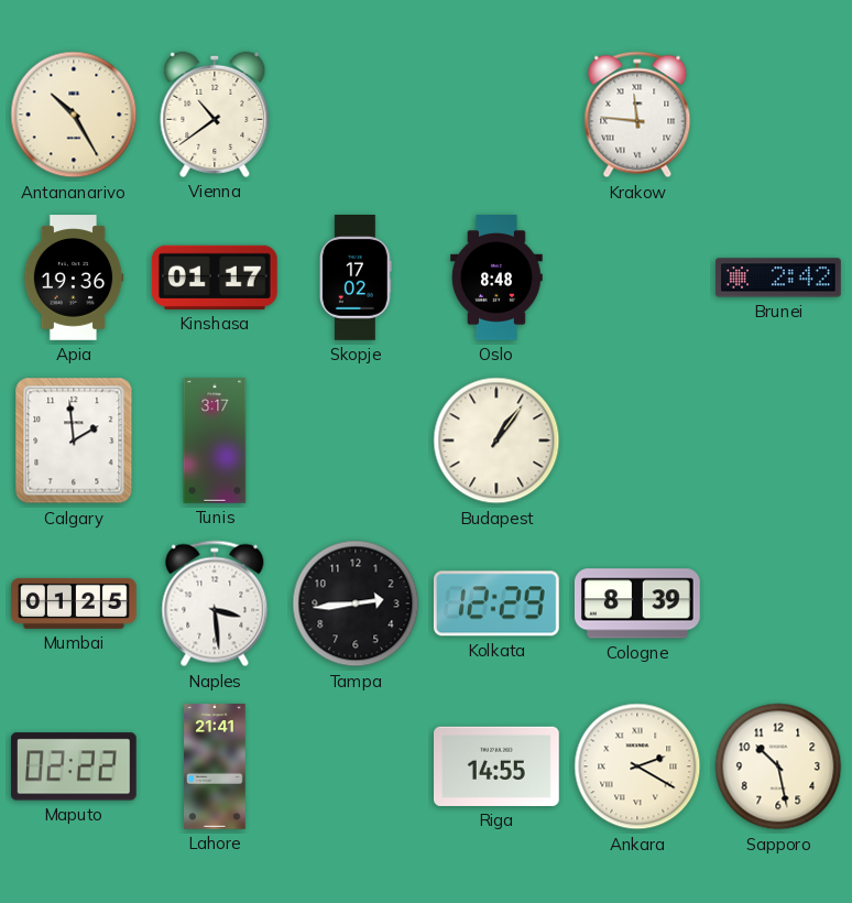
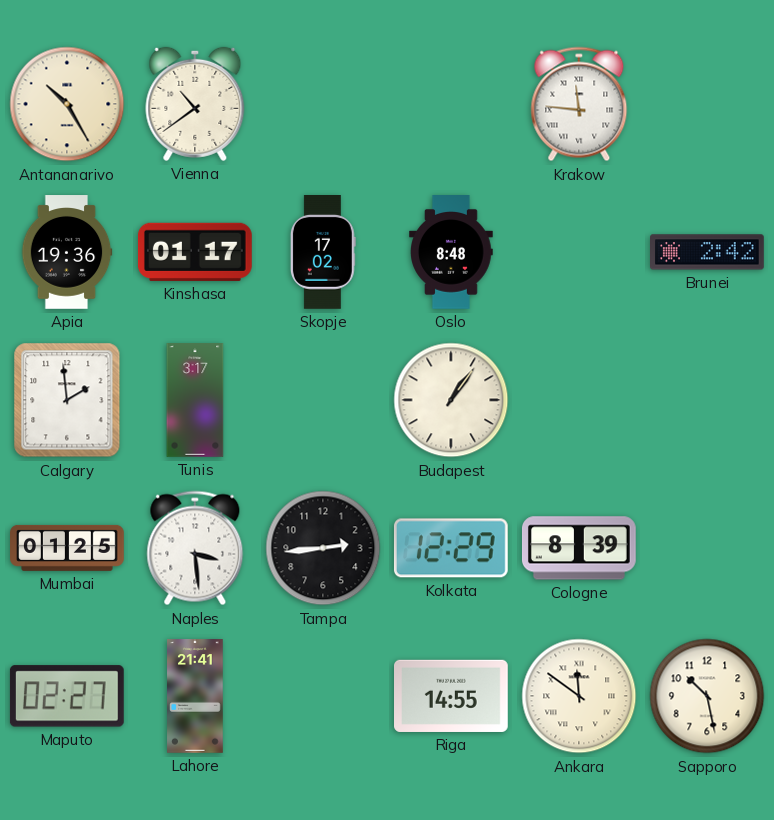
Maputo: 02:22 -> 02:27 (67, 696)
Ankara: 2:20 -> 11:51 (579, 696)
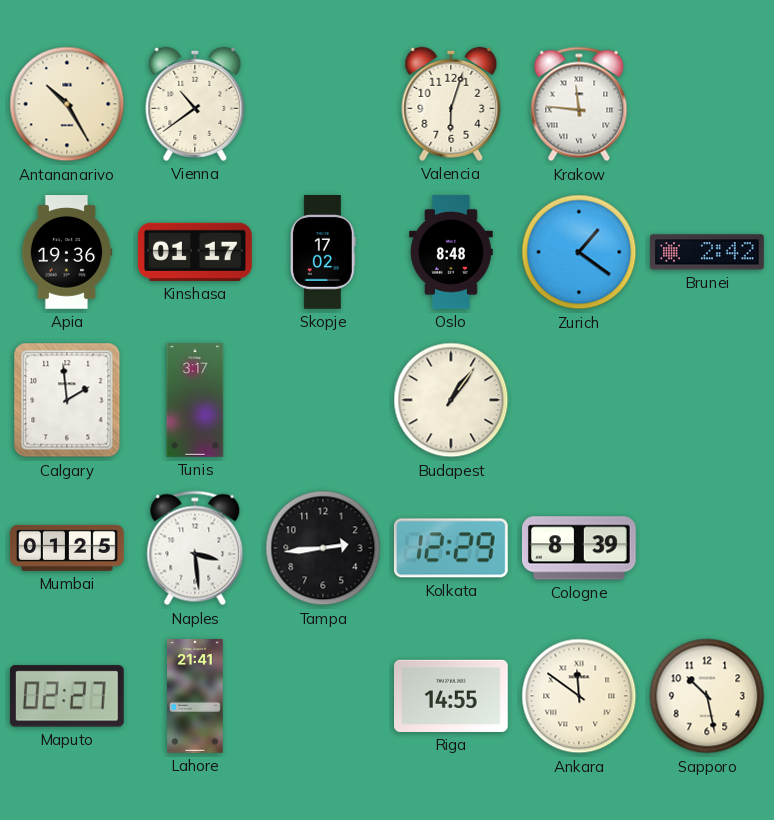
Valencia: none -> 6:03 (451, 104)
Zurich: none -> 1:21 (579, 252)
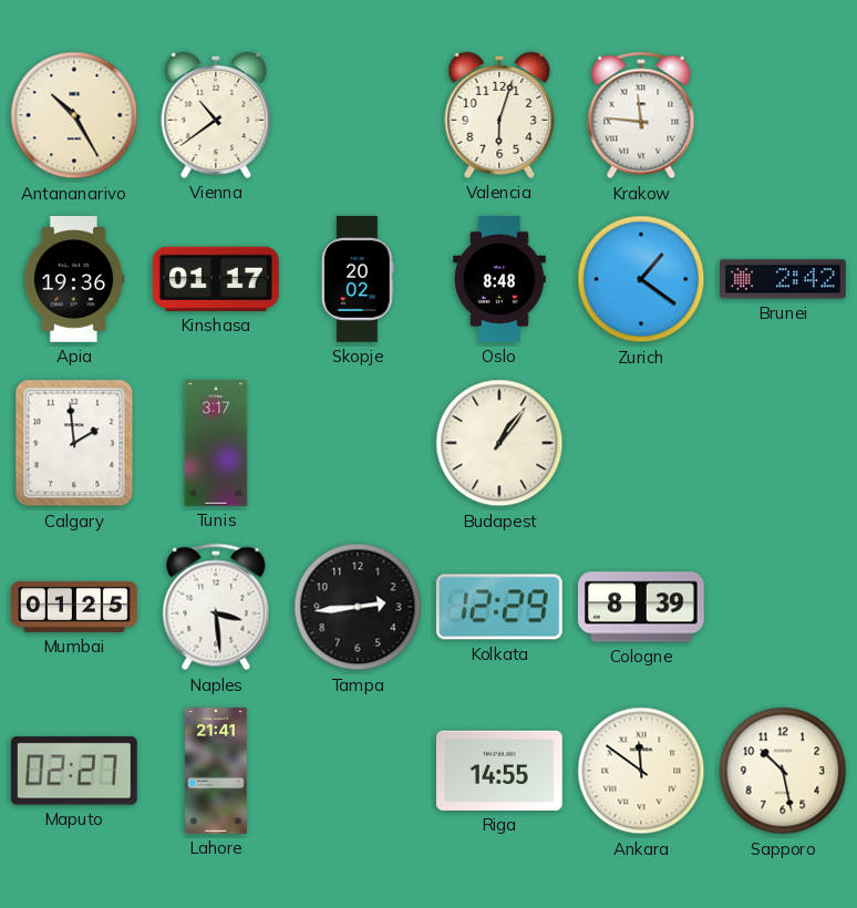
Skopje: 17:02 -> 20:02 (358, 280)
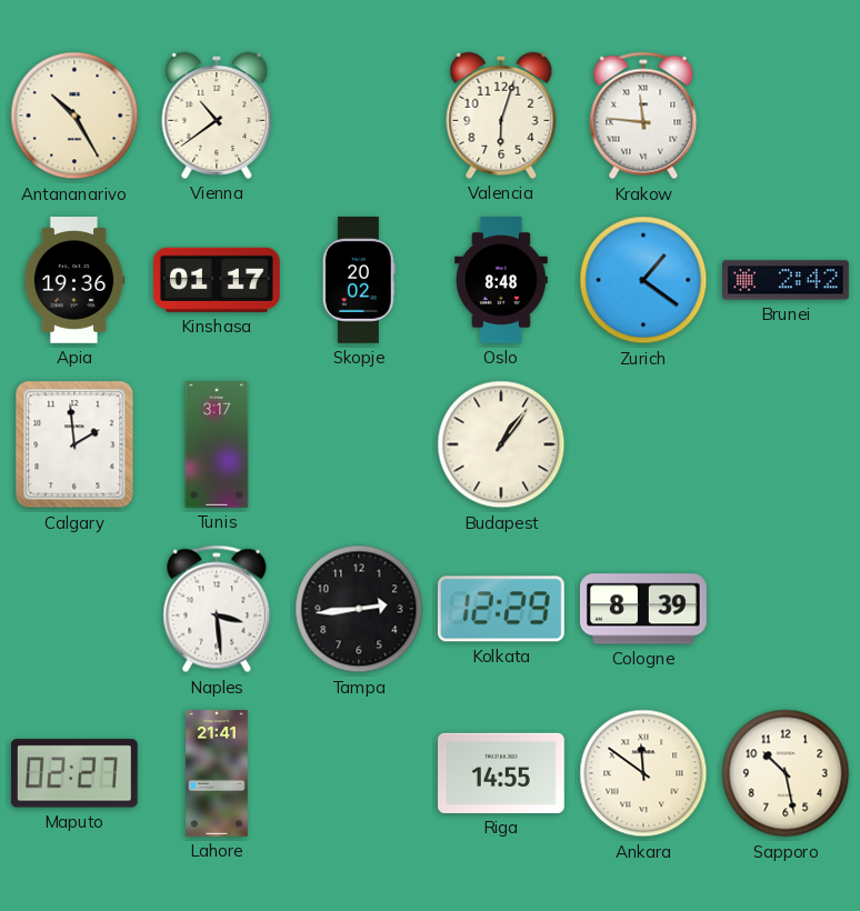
Mumbai: 01:25 -> none (74, 607)
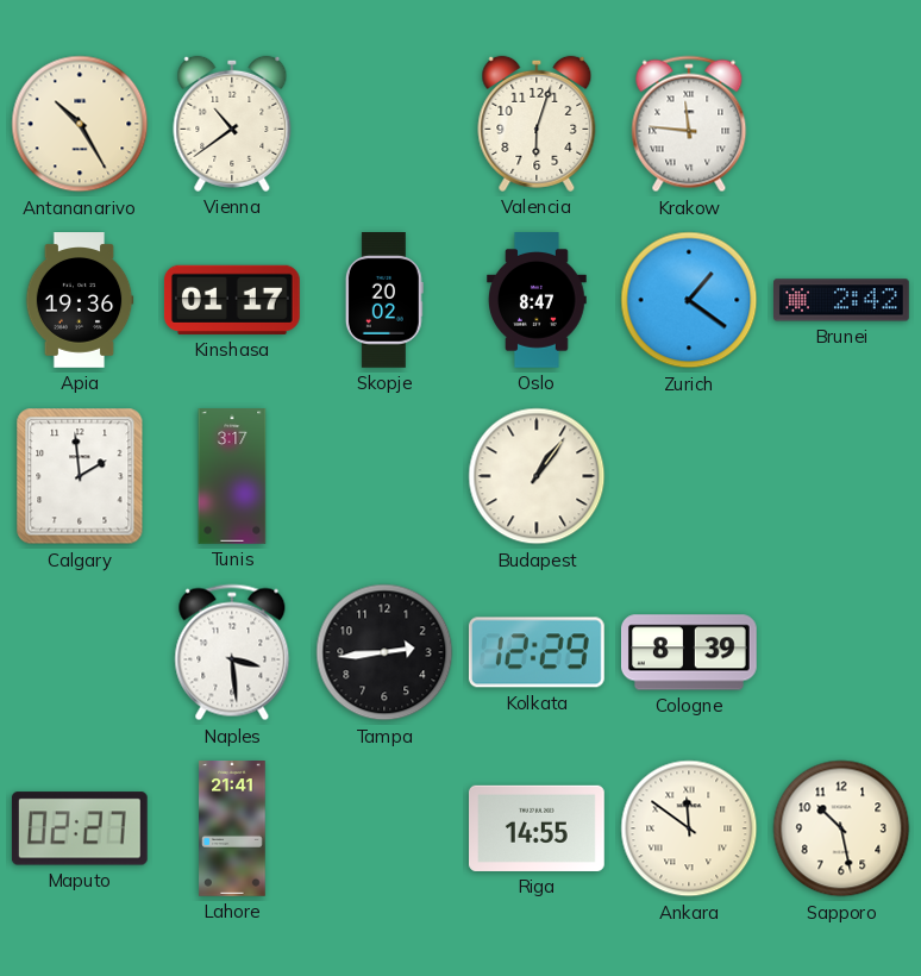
Oslo: 8:48 -> 8:47 (538, 301)
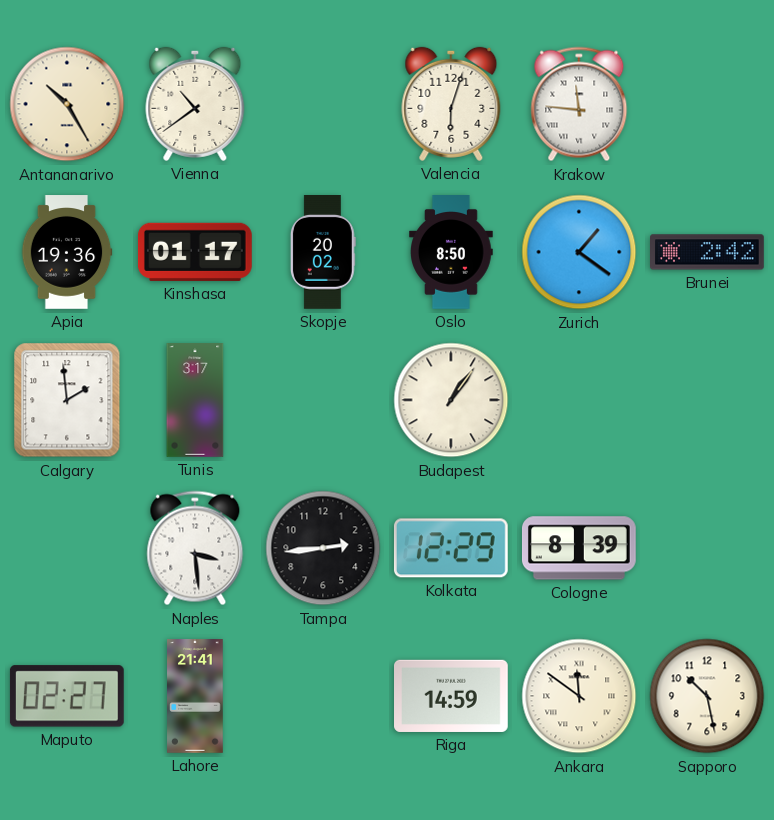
Oslo: 8:47 -> 8:50 (452, 253)
Riga: 14:55 -> 14:59 (452, 696)
